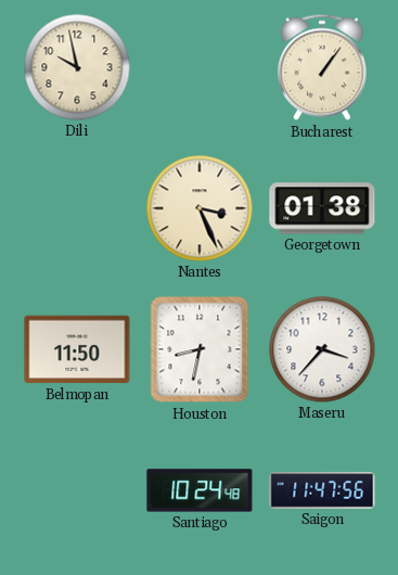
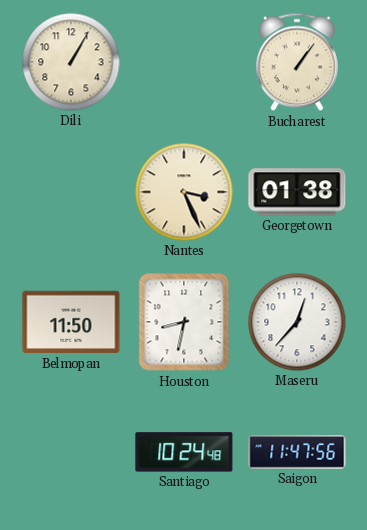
Dili: 9:58 -> 1:05 (71, 62)
Maseru: 3:37 -> 12:37 (297, 322)
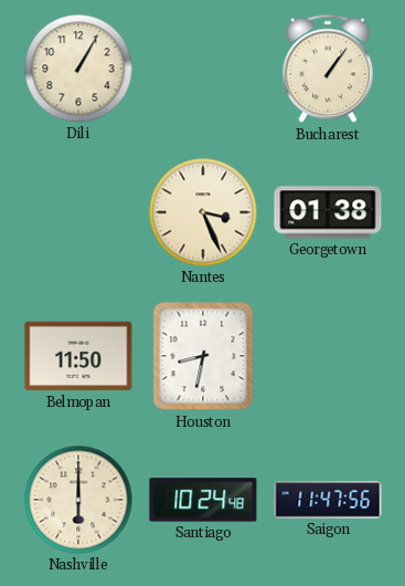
Maseru: 12:37 -> none (297, 322)
Nashville: none -> 6:00 (78, 500)
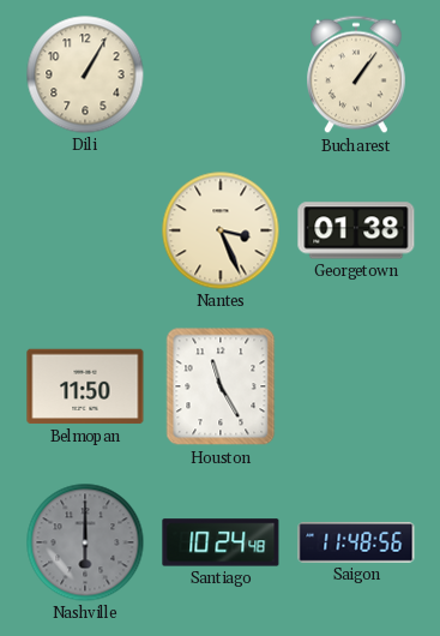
Houston: 8:32 -> 11:25 (221, 386)
Nashville dial: cream -> grey (85, 542)
Saigon: 11:47 -> 11:48 (356, 542)
